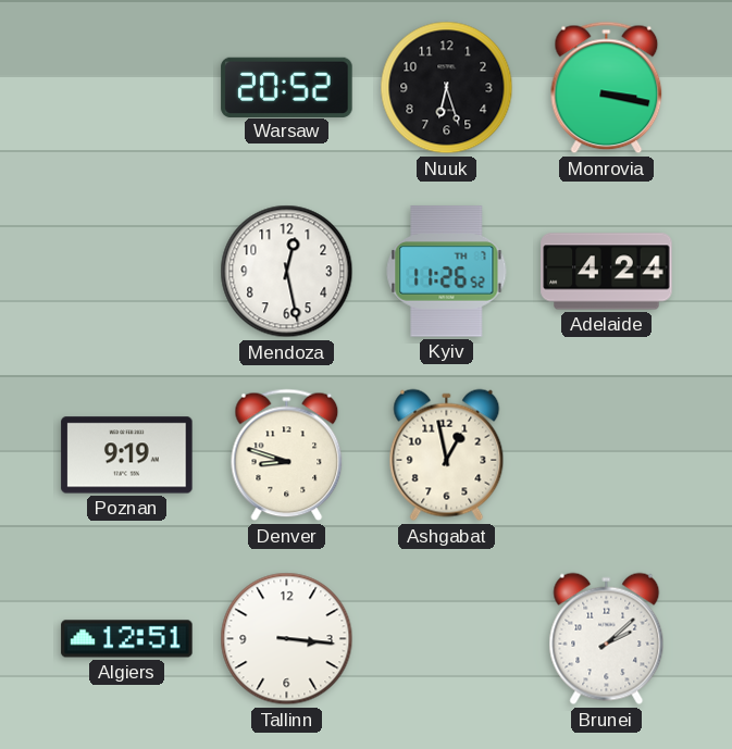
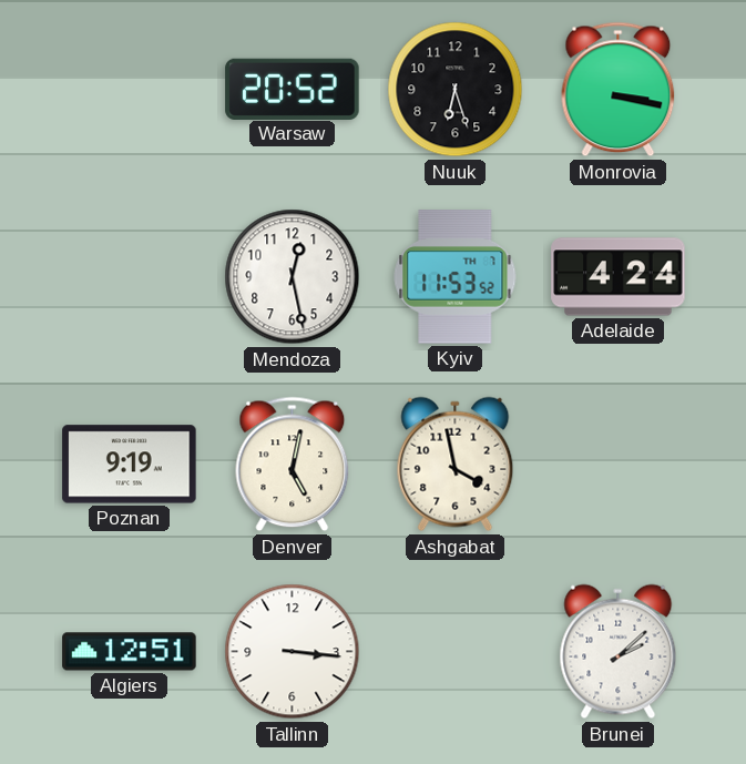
Kyiv: 11:26 -> 11:53 (456, 277)
Denver: 8:48 -> 5:02 (293, 465)
Ashgabat: 12:58 -> 3:58 (456, 465)
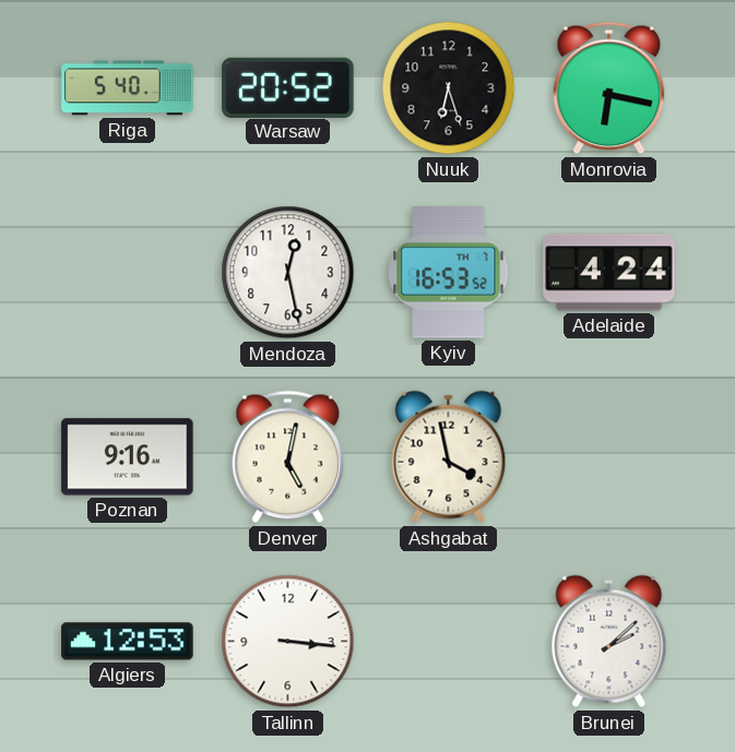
Riga: none -> 5:40 (128, 88)
Monrovia: 3:17 -> 6:17 (609, 88)
Kyiv: 11:53 -> 16:53 (449, 273)
Poznan: 9:19 -> 9:16 (128, 457)
Algiers: 12:51 -> 12:53 (128, 642)
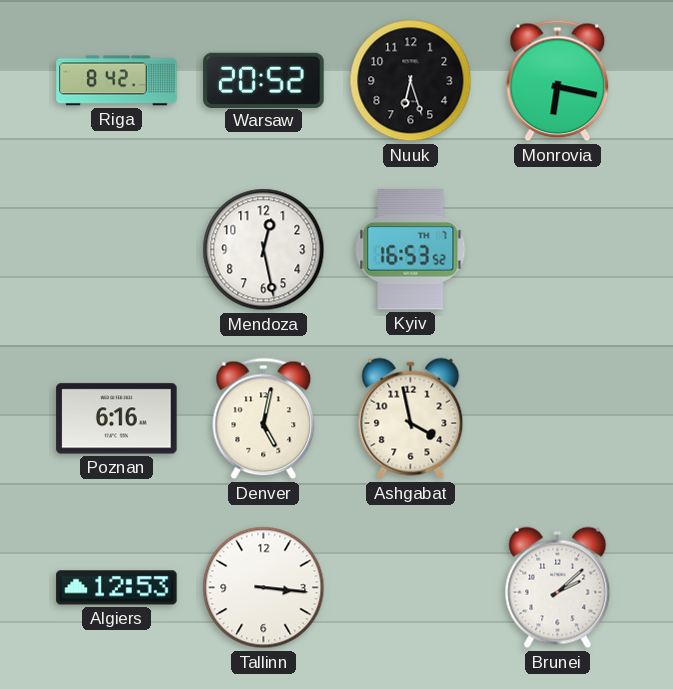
Riga: 5:40 -> 8:42 (117, 81)
Adelaide: 4:24 -> none (609, 273)
Poznan: 9:16 -> 6:16 (117, 419)
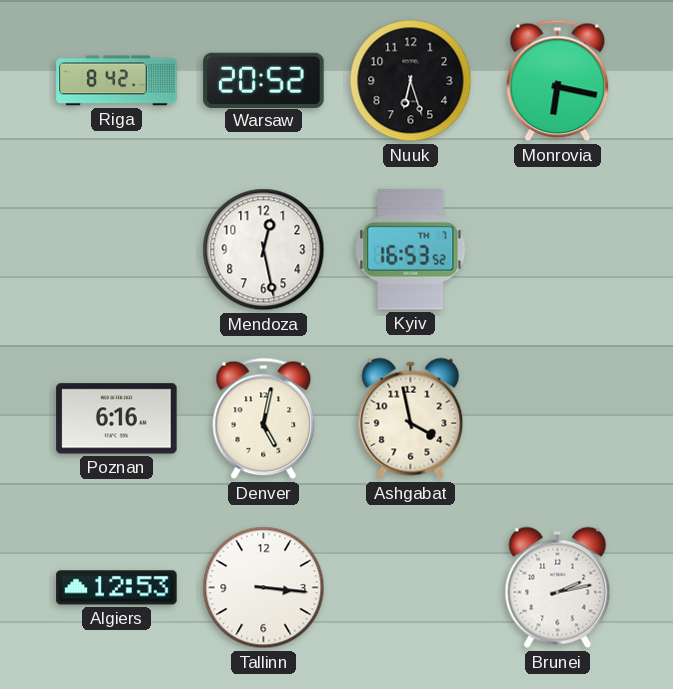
Brunei: 2:08 -> 2:13 (558, 588)
